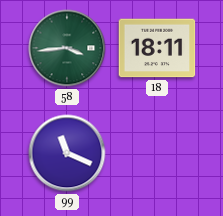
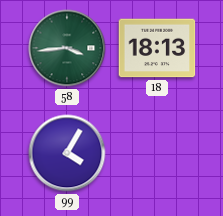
18: 18:11 -> 18:13 (157, 48)
99: 11:19 -> 4:05 (67, 153)
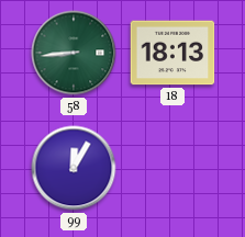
58: 3:44 -> 8:44 (74, 53)
99: 4:05 -> 12:05 (74, 168)
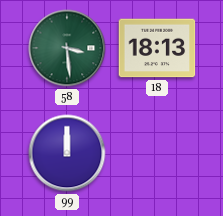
58: 8:44 -> 3:29 (67, 48)
99: 12:05 -> 12:00 (67, 153)
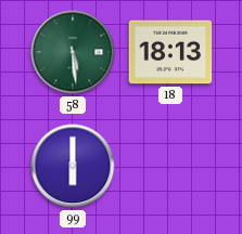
58: 3:29 -> 5:29 (73, 52)
99: 12:00 -> 6:00 (73, 166)
